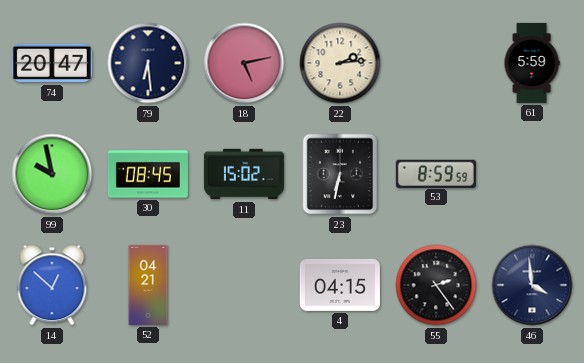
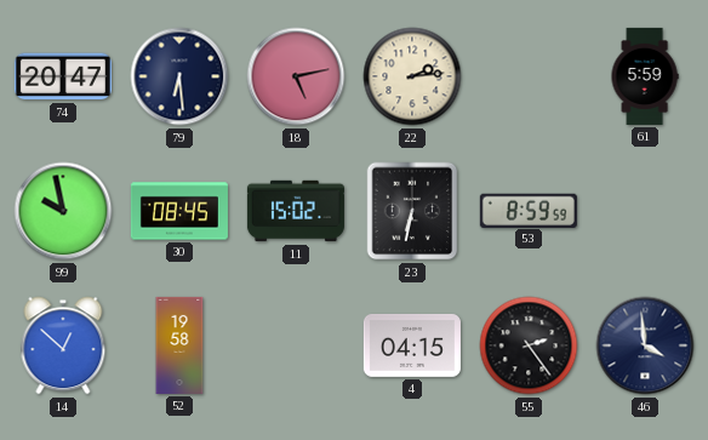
52: 04:21 -> 19:58 (179, 345)
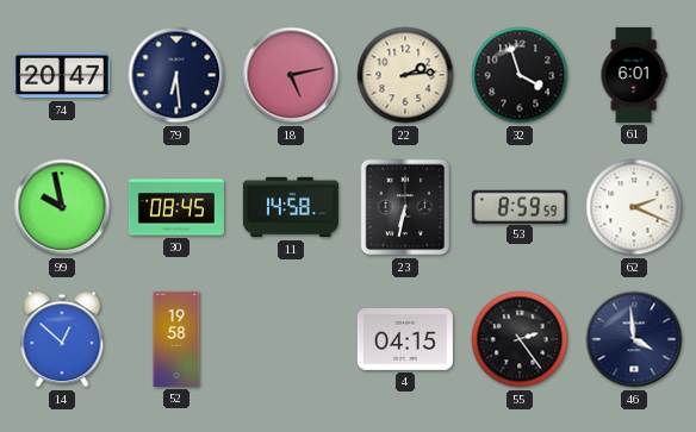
32: none -> 3:57 (520, 75)
61: 5:59 -> 6:01 (634, 75)
11: 15:02 -> 14:58 (291, 207)
62: none -> 2:19 (634, 207)
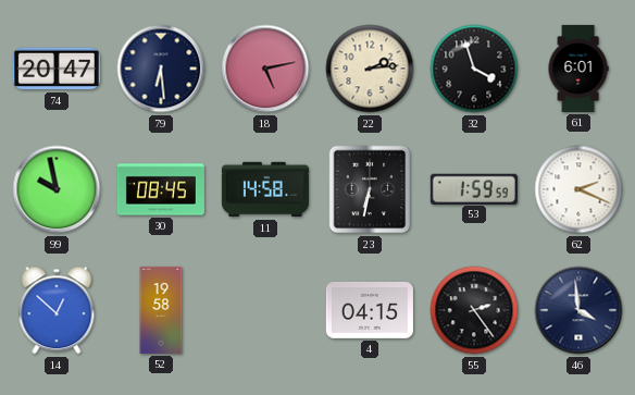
53: 8:59 -> 1:59 (474, 188)
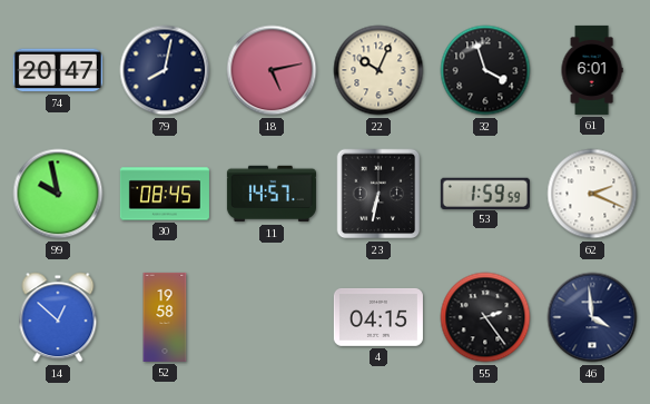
79: 6:29 -> 8:02 (165, 70)
22: 2:14 -> 10:04 (378, 70)
11: 14:58 -> 14:57 (272, 194)
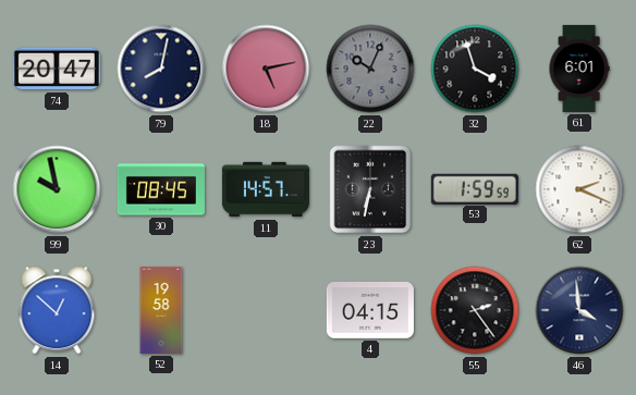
22 dial: cream -> grey (370, 69)
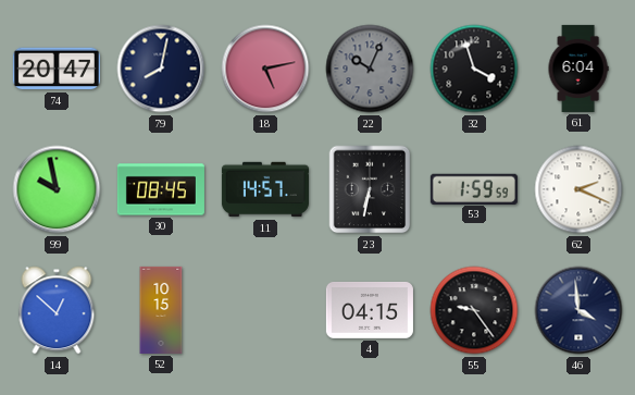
61: 6:01 -> 6:04 (578, 69)
52: 19:58 -> 10:15 (161, 310)
55: 2:24 -> 9:24 (474, 310)
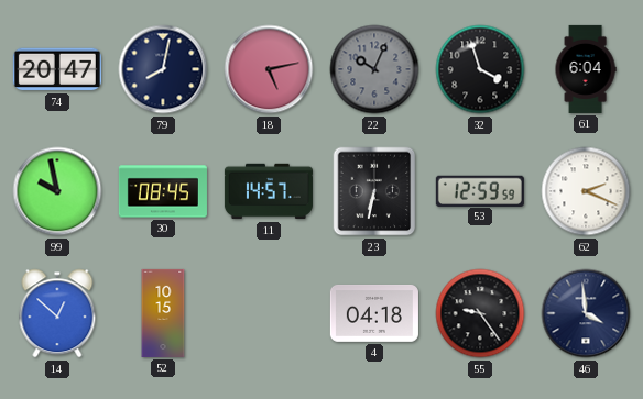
53: 1:59 -> 12:59 (480, 190)
4: 04:15 -> 04:18 (374, 313)
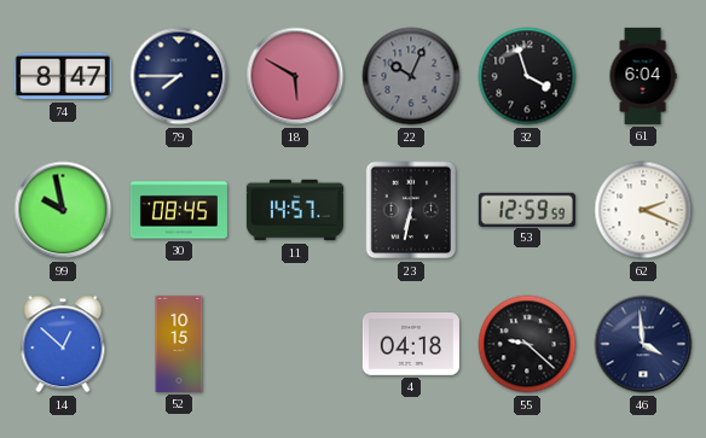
74: 20:47 -> 8:47 (63, 76)
79: 8:02 -> 7:45 (179, 76)
18: 5:13 -> 5:50 (295, 76)
55: 9:24 -> 9:22 (527, 344)
